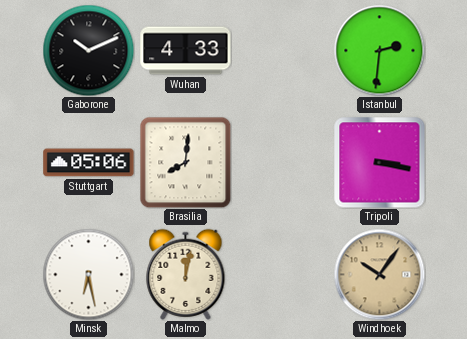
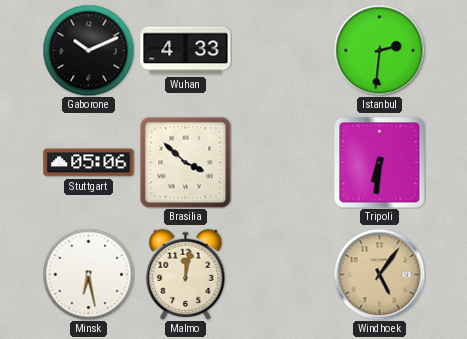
Brasilia: 8:01 -> 3:52 (185, 162)
Tripoli: 3:17 -> 6:31 (379, 162)
Windhoek: 10:06 -> 5:06 (379, 274)
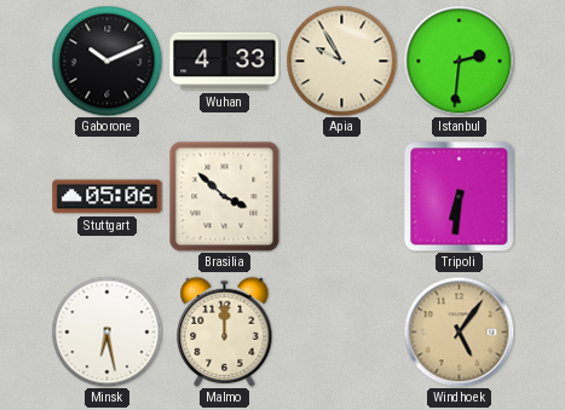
Apia: none -> 9:55 (341, 60)
Malmo: 12:02 -> 12:00 (225, 331)
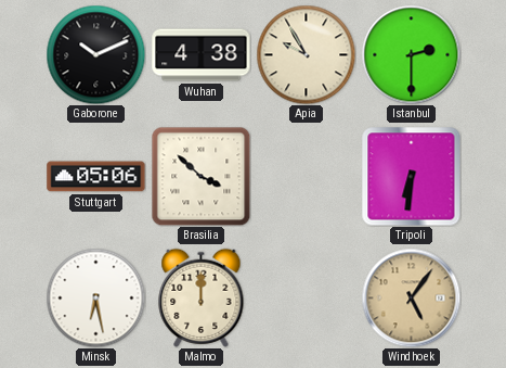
Wuhan: 4:33 -> 4:38 (202, 55)
Istanbul: 2:31 -> 2:30 (411, 54)
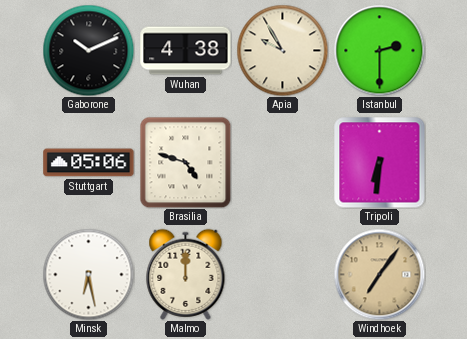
Brasilia: 3:52 -> 4:48 (185, 162)
Windhoek: 5:06 -> 7:06 (379, 274)
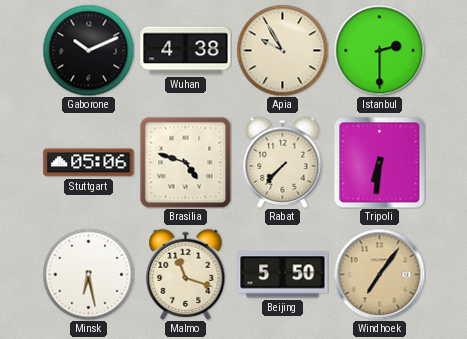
Rabat: none -> 7:37 (283, 162)
Malmo: 12:00 -> 11:18 (186, 274)
Beijing: none -> 5:50 (283, 275)
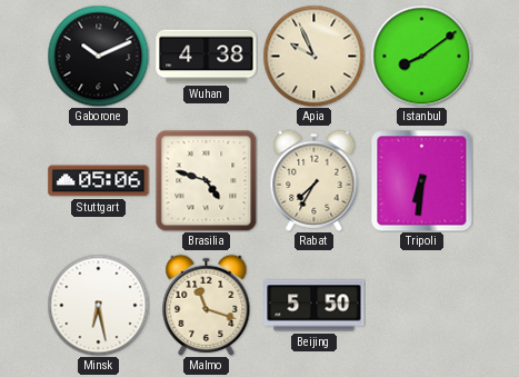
Apia: 9:55 -> 9:56 (313, 56)
Istanbul: 2:30 -> 8:09 (421, 56)
Rabat: 7:37 -> 7:35 (315, 180)
Windhoek: 7:06 -> none (379, 274)
